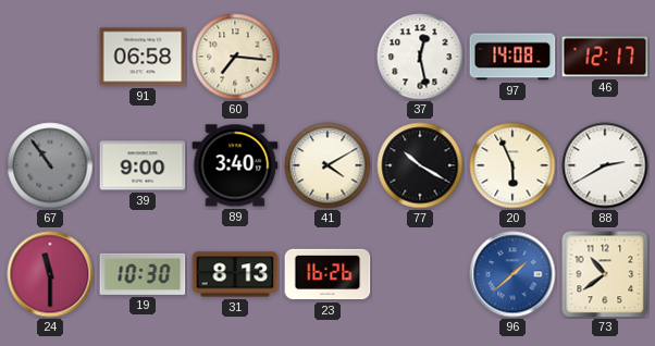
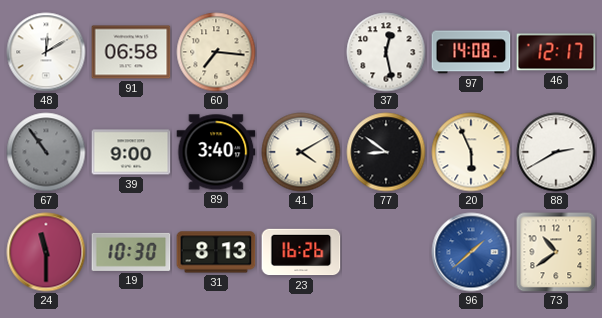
48: none -> 12:10 (46, 52)
77: 10:20 -> 8:51 (386, 152)
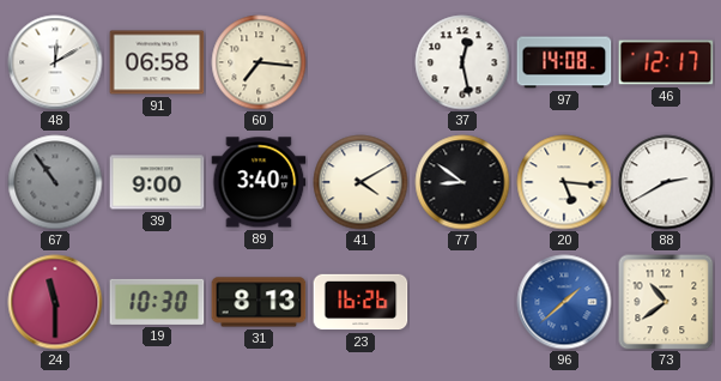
20: 5:56 -> 5:16 (564, 182)
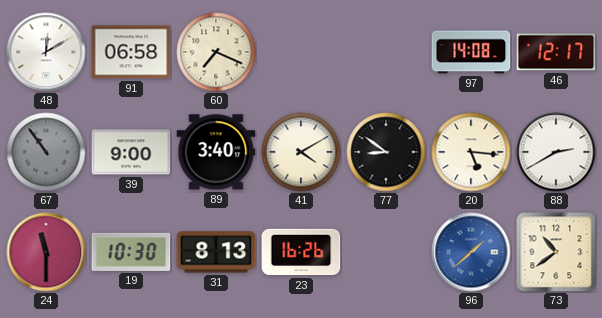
60: 7:16 -> 7:19 (216, 52)
37: 12:28 -> none (462, 62)
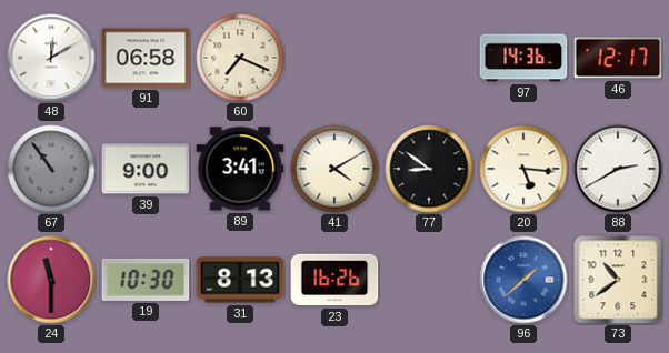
97: 14:08 -> 14:36 (523, 58)
89: 3:40 -> 3:41 (240, 169)
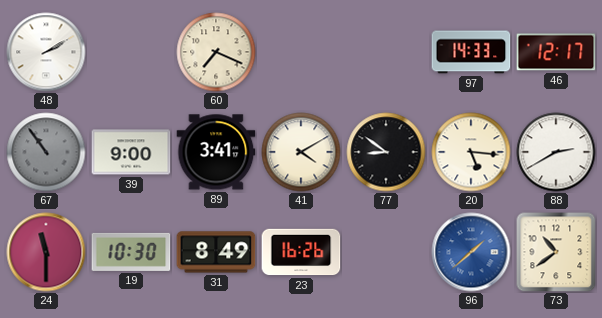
48: 12:10 -> 2:10 (46, 52)
91: 06:58 -> none (146, 58)
97: 14:36 -> 14:33 (471, 52)
31: 8:13 -> 8:49 (216, 252)
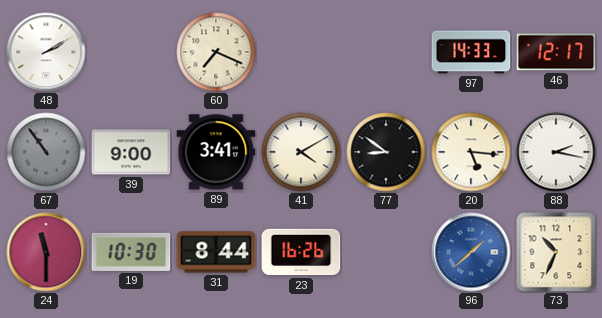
88: 2:40 -> 2:17 (556, 152)
31: 8:49 -> 8:44 (216, 252)
73: 10:39 -> 10:34 (556, 252)
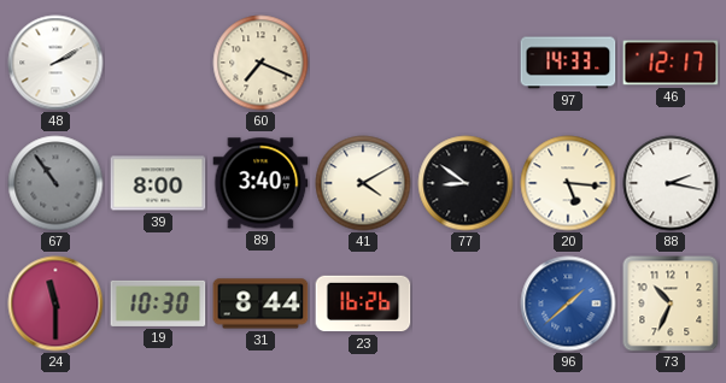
39: 9:00 -> 8:00 (158, 183)
89: 3:41 -> 3:40 (260, 183)
